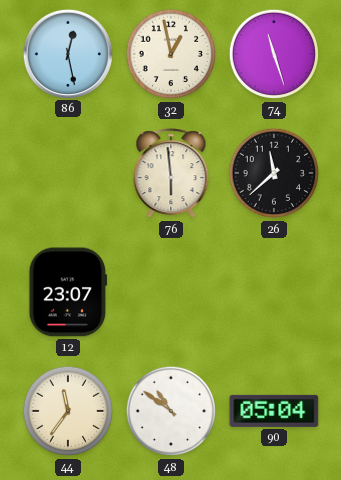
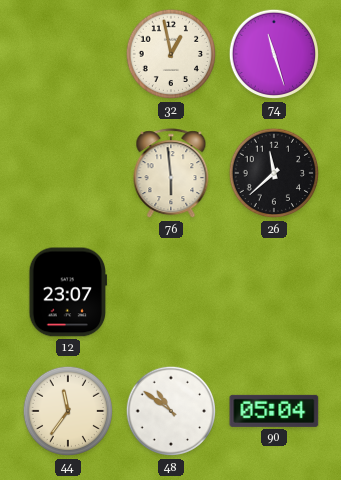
86: 12:28 -> none (67, 53)
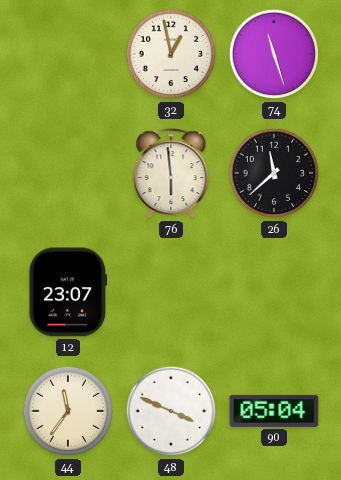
48: 10:51 -> 3:49 (171, 411)
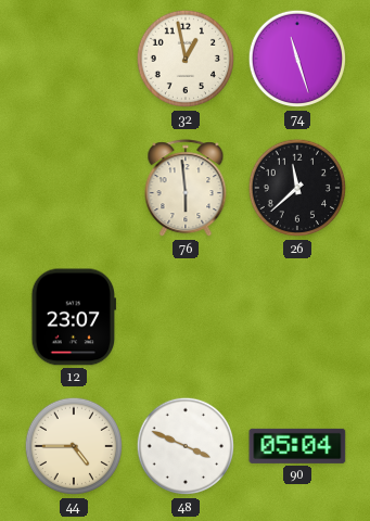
44: 11:36 -> 4:45 (74, 446)
